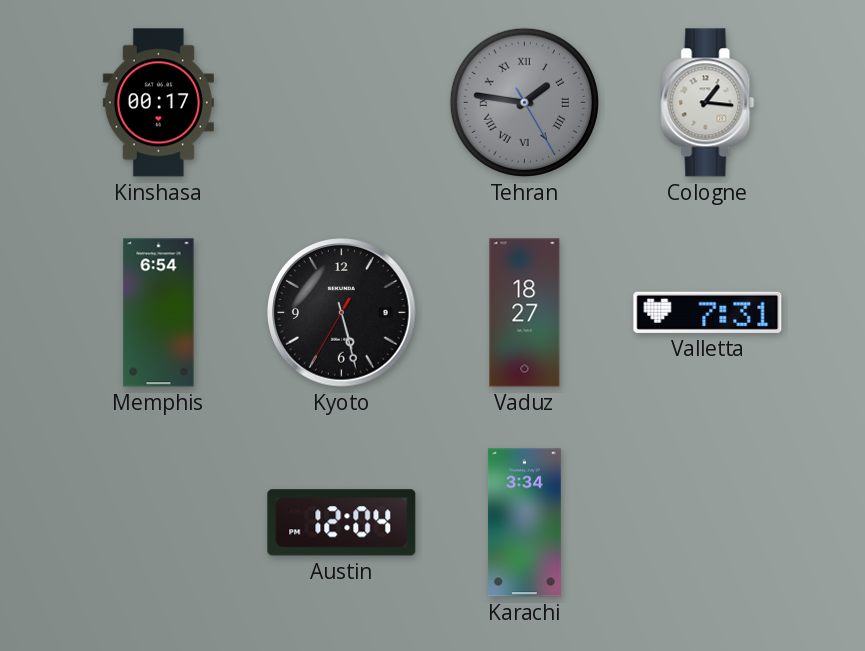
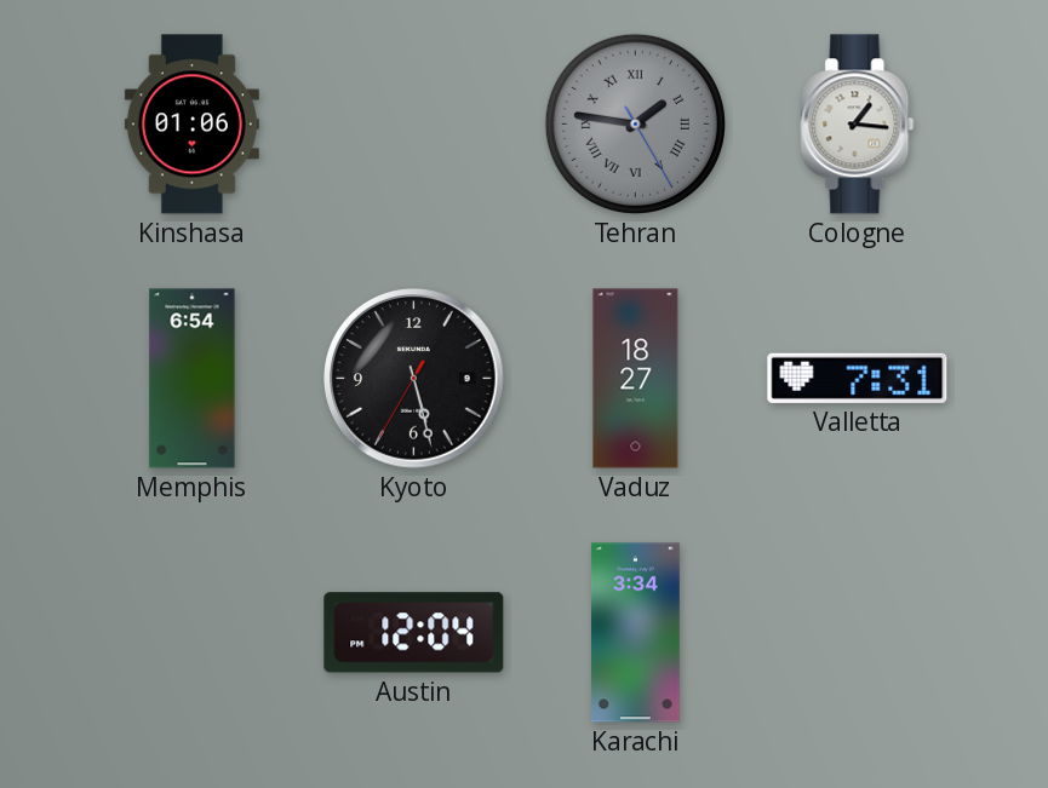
Kinshasa: 00:17 -> 01:06 (191, 125)
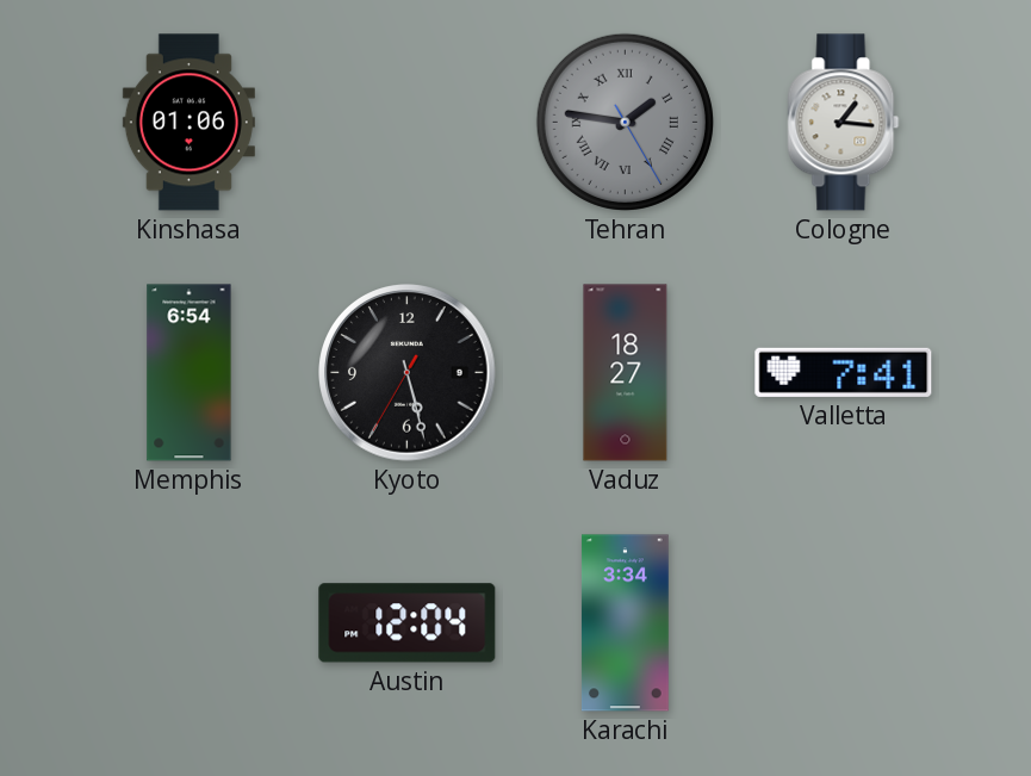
Valletta: 7:31 -> 7:41 (844, 372)
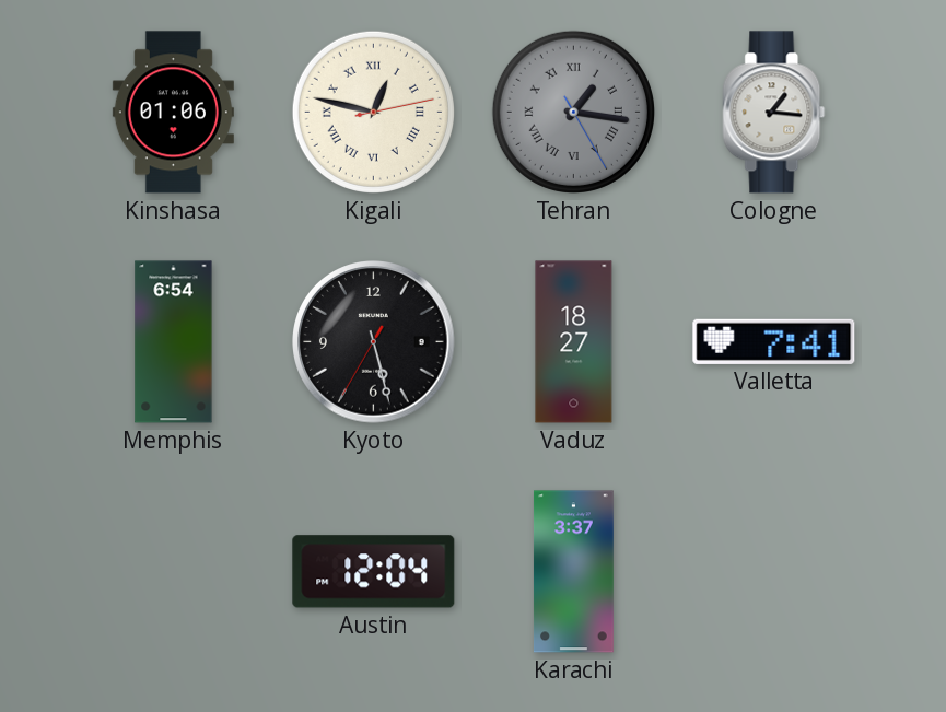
Kigali: none -> 12:47 (373, 112)
Tehran: 1:46 -> 1:16 (573, 112)
Karachi: 3:34 -> 3:37 (573, 572)
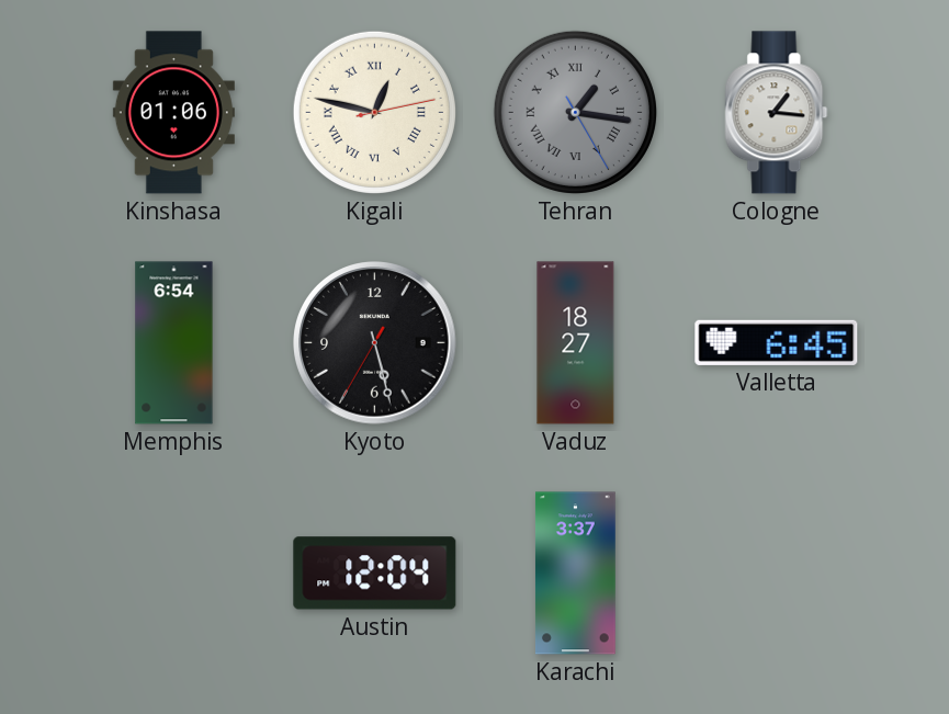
Valletta: 7:41 -> 6:45 (777, 342)
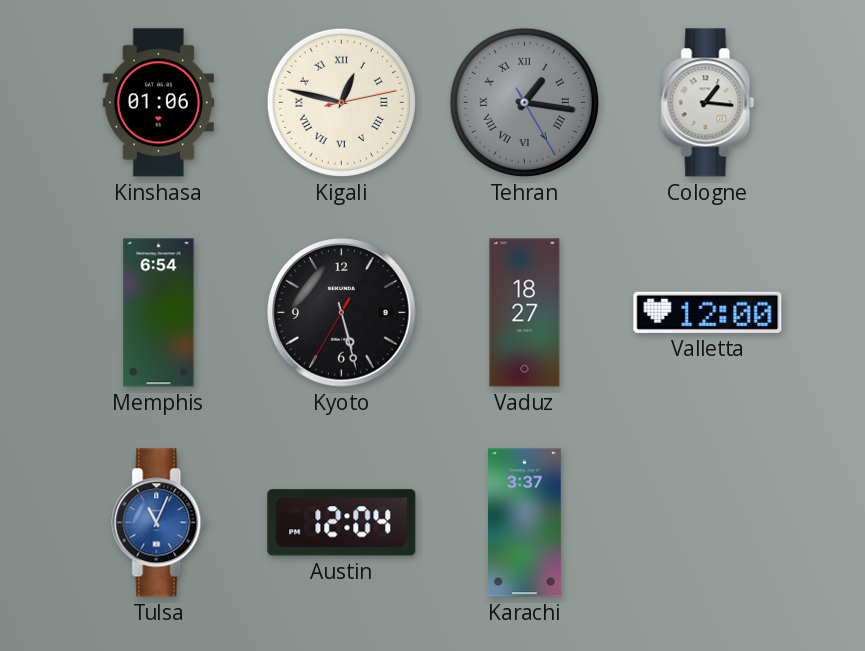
Valletta: 6:45 -> 12:00 (708, 312)
Tulsa: none -> 11:04 (159, 523)
